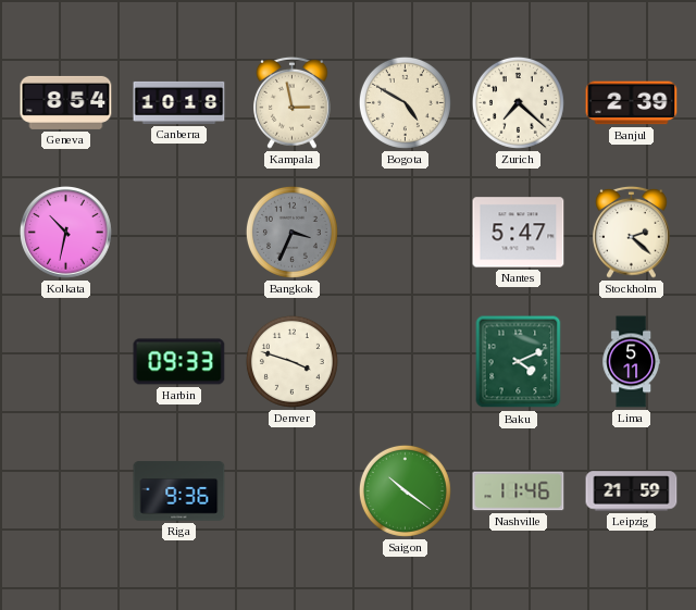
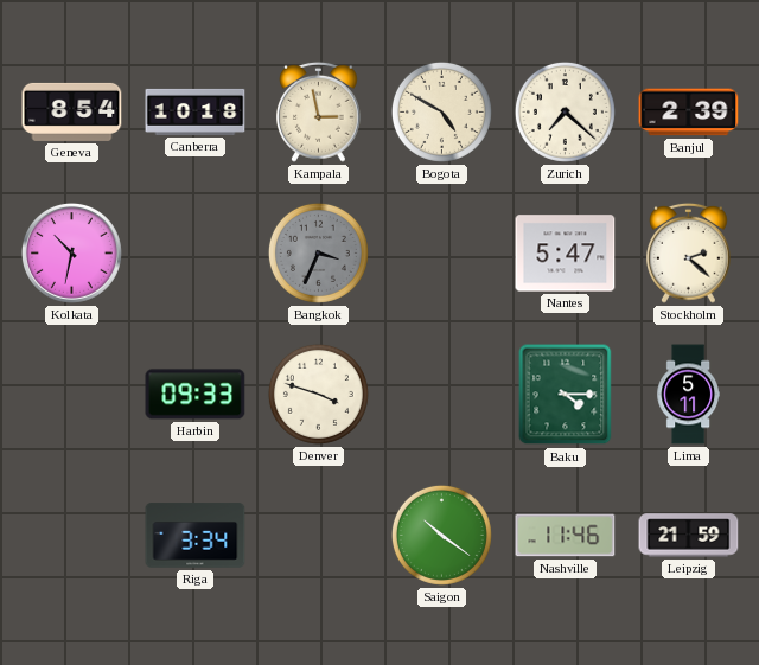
Baku: 4:11 -> 4:15 (566, 395)
Riga: 9:36 -> 3:34 (196, 536)
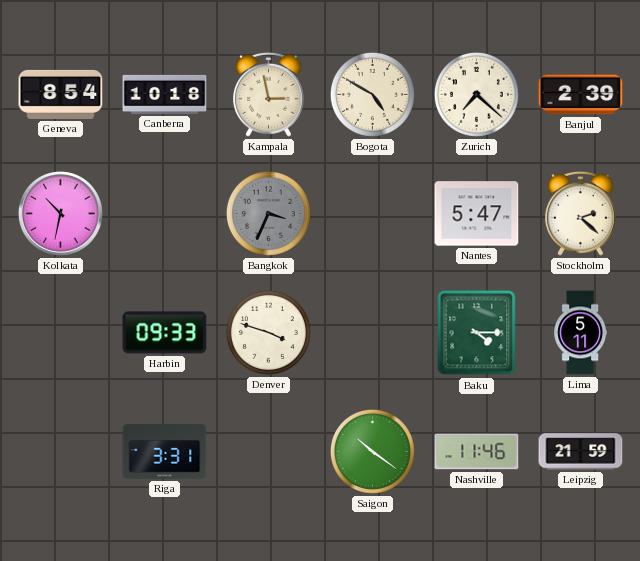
Riga: 3:34 -> 3:31 (165, 452)
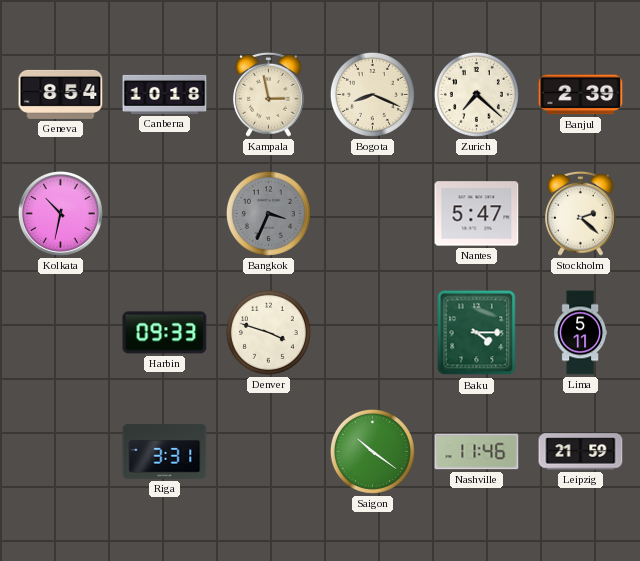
Bogota: 4:50 -> 8:19 (372, 94)
